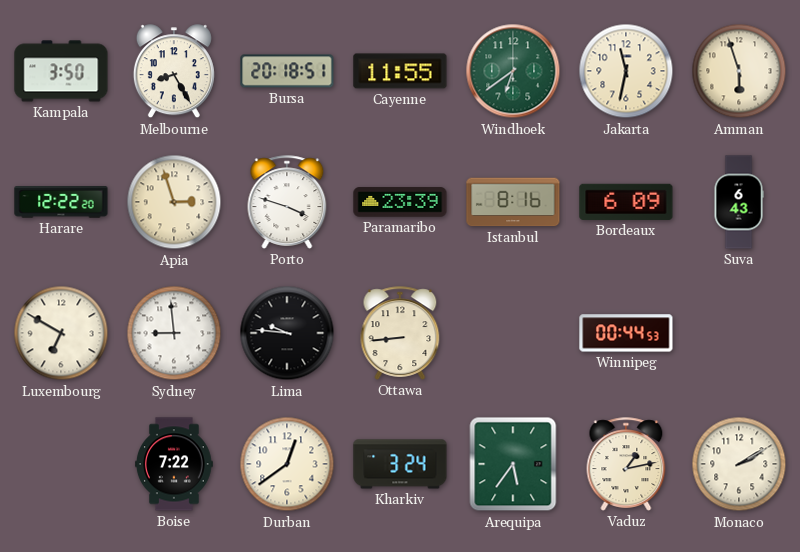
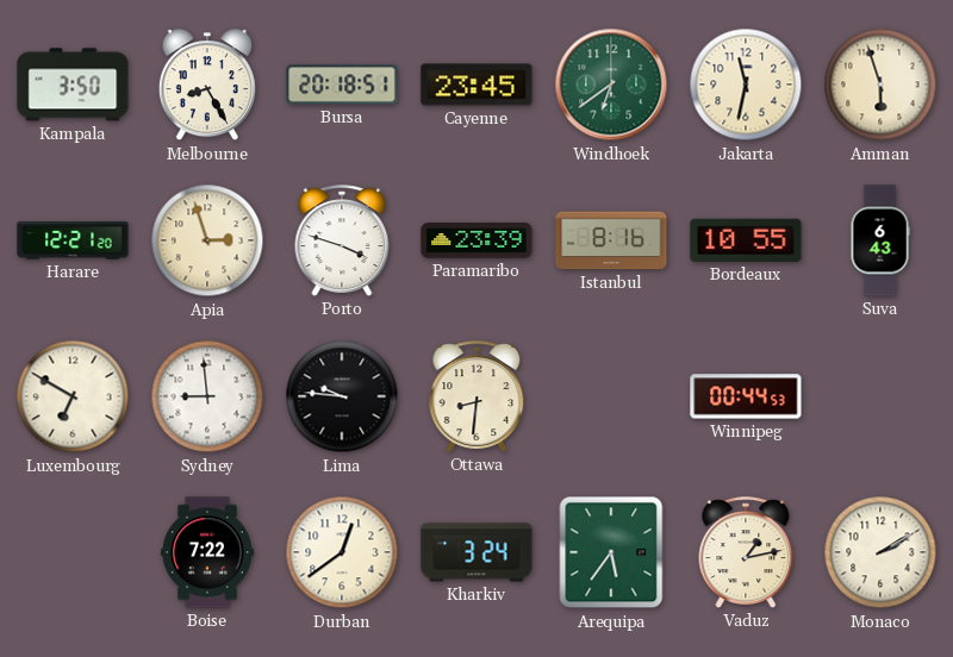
Cayenne: 11:55 -> 23:45 (476, 85)
Harare: 12:22 -> 12:21 (73, 242)
Bordeaux: 6:09 -> 10:55 (746, 240)
Ottawa: 8:44 -> 8:31 (476, 396)
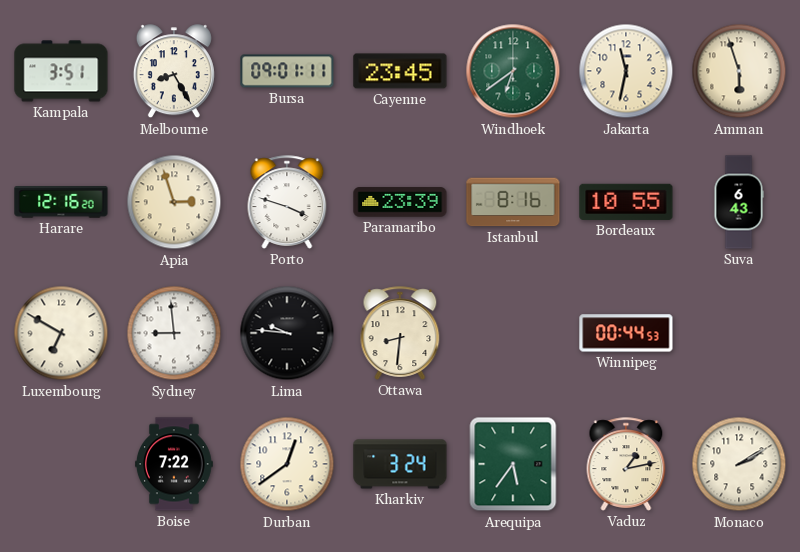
Kampala: 3:50 -> 3:51 (61, 71)
Bursa: 20:18 -> 09:01 (287, 71)
Harare: 12:21 -> 12:16 (61, 203)
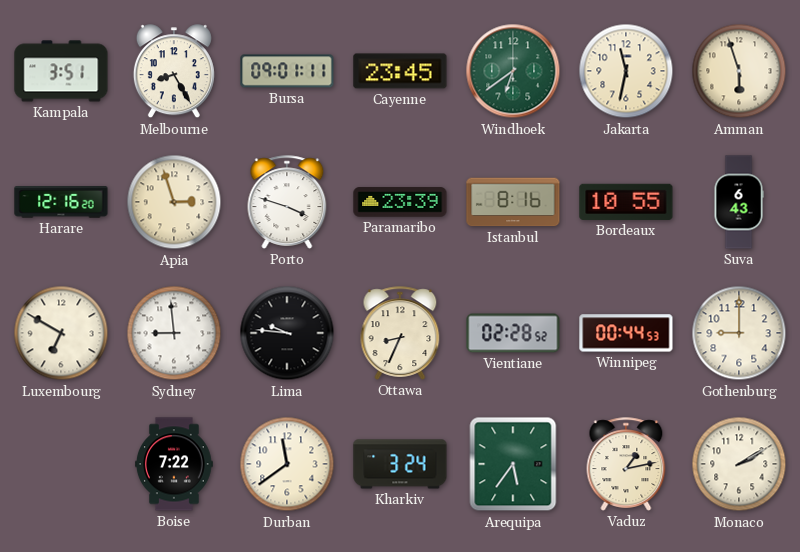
Ottawa: 8:31 -> 8:34 (400, 333)
Vientiane: none -> 02:28 (513, 333)
Gothenburg: none -> 9:00 (739, 333)
Durban: 12:39 -> 11:39 (287, 464)
